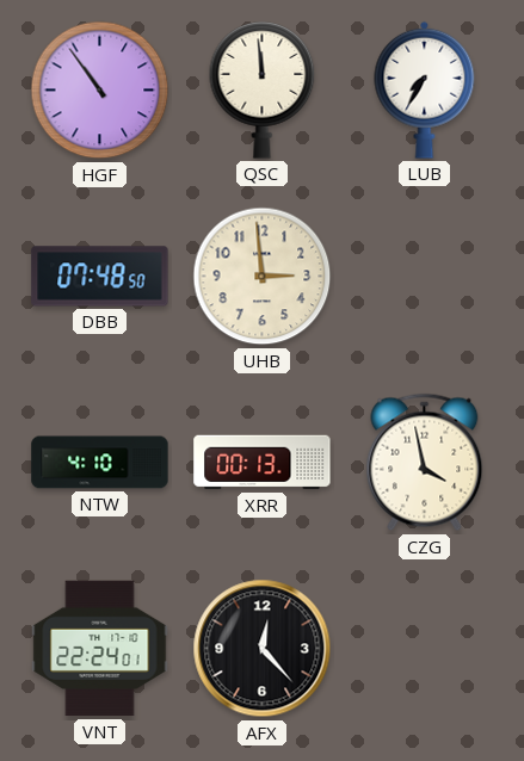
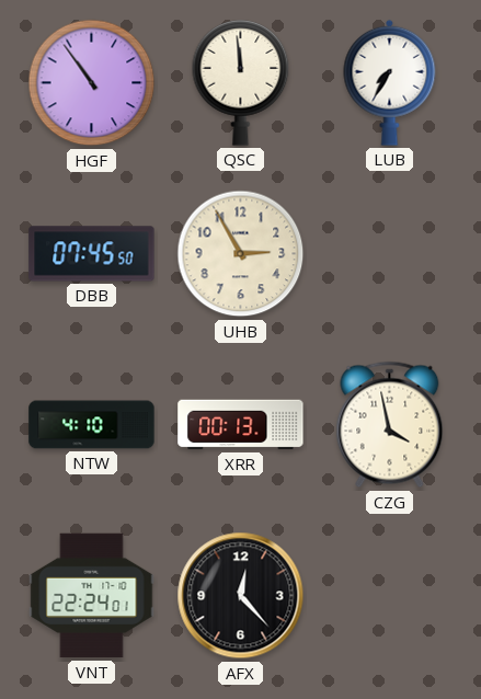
DBB: 07:48 -> 07:45 (92, 254)
UHB: 2:59 -> 2:55 (241, 254)
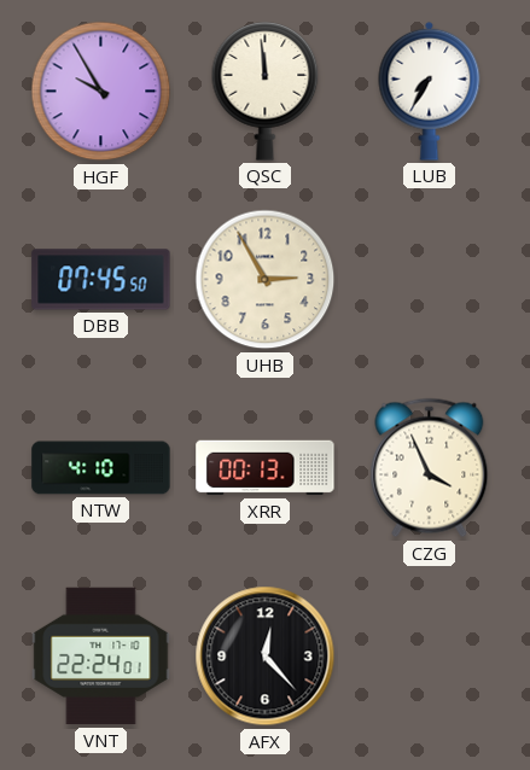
HGF: 10:54 -> 9:55 (101, 92)
CZG: 3:58 -> 3:56 (430, 468)
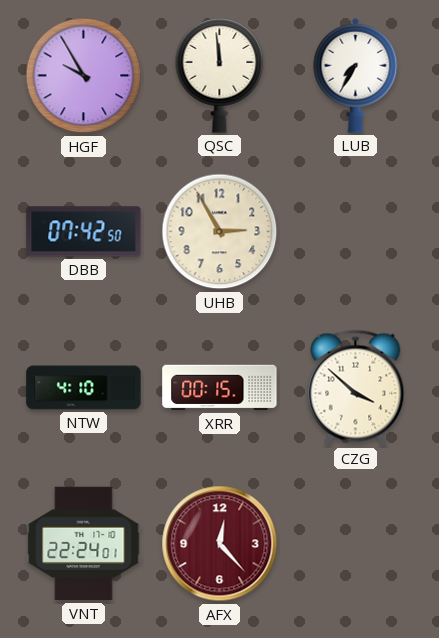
DBB: 07:45 -> 07:42 (84, 232)
XRR: 00:13 -> 00:15 (220, 388)
CZG: 3:56 -> 3:52 (356, 388)
AFX dial: black -> burgundy (220, 544)
